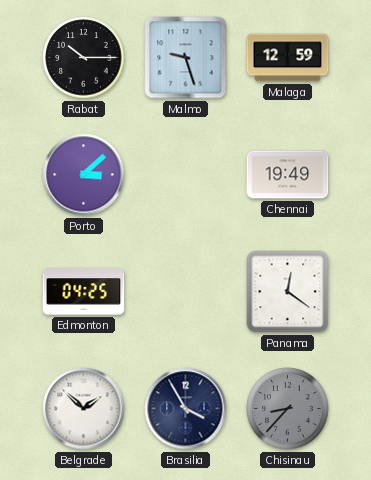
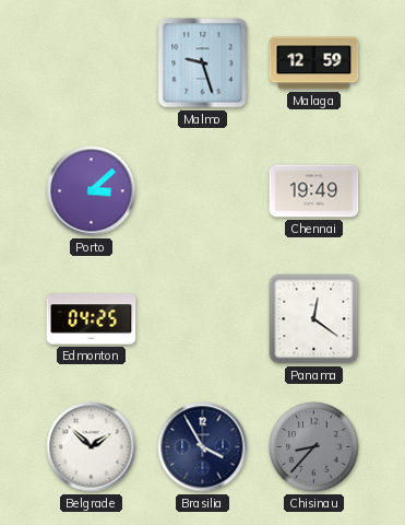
Rabat: 10:15 -> none (84, 58)
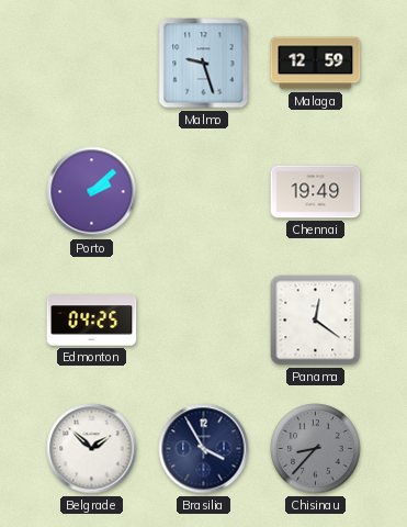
Porto: 3:08 -> 2:08 (92, 192)
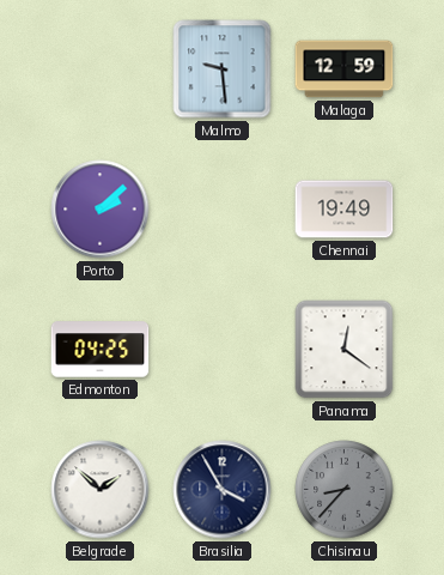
Malmo: 9:27 -> 9:29 (223, 69)
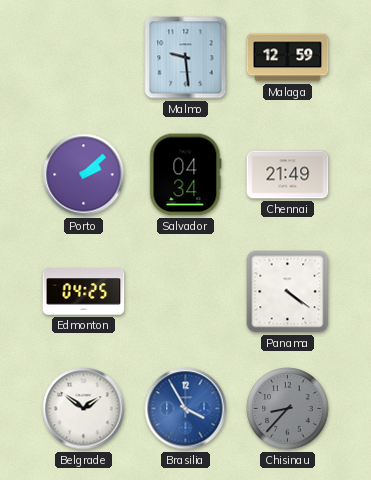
Salvador: none -> 04:34 (186, 175)
Chennai: 19:49 -> 21:49 (288, 175)
Panama: 12:21 -> 4:21 (288, 292)
Belgrade: 1:52 -> 1:51 (84, 409)
Brasilia dial: navy -> blue (186, 409)
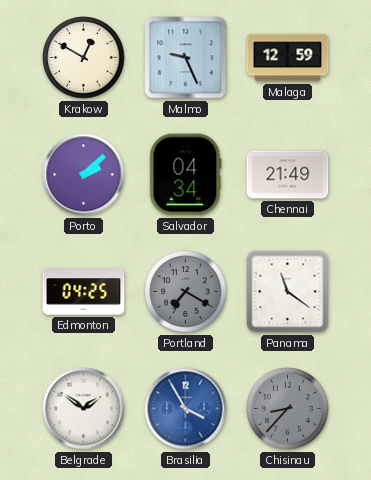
Krakow: none -> 12:50 (84, 58)
Malmo: 9:29 -> 9:26 (186, 58)
Portland: none -> 7:20 (186, 292)
Panama: 4:21 -> 11:21 (288, 292)
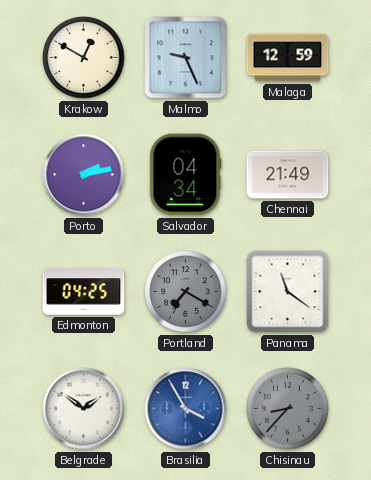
Porto: 2:08 -> 2:13 (84, 175)
